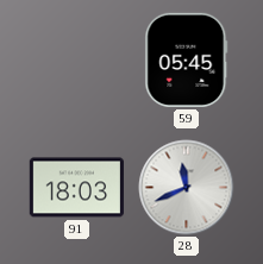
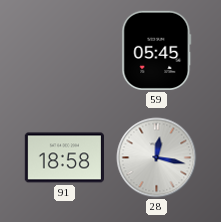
91: 18:03 -> 18:58 (64, 158)
28: 11:41 -> 12:17 (157, 158)
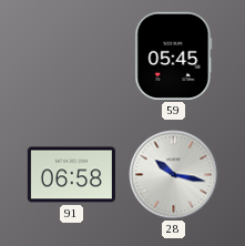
91: 18:58 -> 06:58 (71, 175)
28: 12:17 -> 10:17 (174, 175)
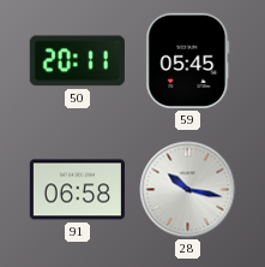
50: none -> 20:11 (77, 61)
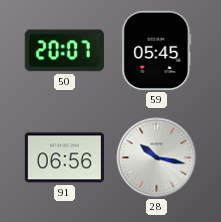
50: 20:11 -> 20:07 (64, 51)
91: 06:58 -> 06:56 (64, 158)
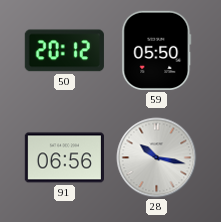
50: 20:07 -> 20:12 (64, 51)
59: 05:45 -> 05:50 (157, 50)
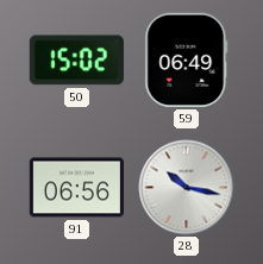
50: 20:12 -> 15:02 (76, 61)
59: 05:50 -> 06:49 (187, 59)
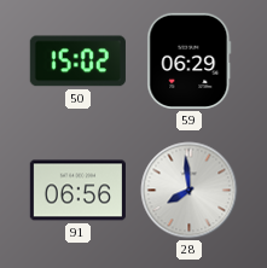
59: 06:49 -> 06:29 (190, 60)
28: 10:17 -> 7:59 (190, 191)
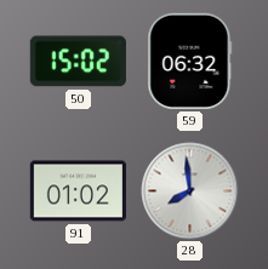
59: 06:29 -> 06:32 (190, 61)
91: 06:56 -> 01:02 (78, 191)
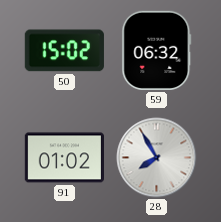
28: 7:59 -> 7:55 (157, 158)
